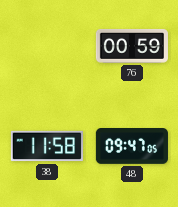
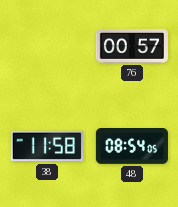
76: 00:59 -> 00:57 (132, 46)
48: 09:47 -> 08:54 (132, 147)
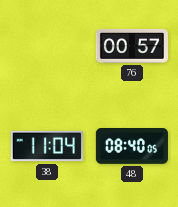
38: 11:58 -> 11:04 (47, 146)
48: 08:54 -> 08:40 (132, 147)
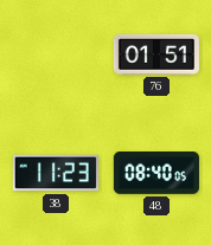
76: 00:57 -> 01:51 (156, 54)
38: 11:04 -> 11:23 (56, 173)
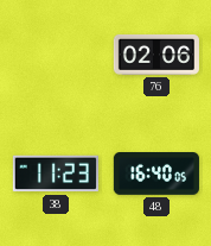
76: 01:51 -> 02:06 (156, 55)
48: 08:40 -> 16:40 (156, 175)
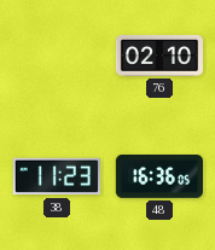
76: 02:06 -> 02:10 (159, 56)
48: 16:40 -> 16:36 (159, 178)
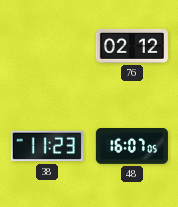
76: 02:10 -> 02:12 (132, 46)
48: 16:36 -> 16:07 (132, 147)
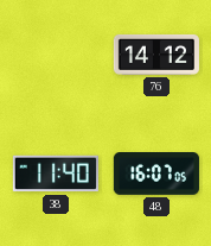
76: 02:12 -> 14:12 (156, 55)
38: 11:23 -> 11:40 (56, 174)
